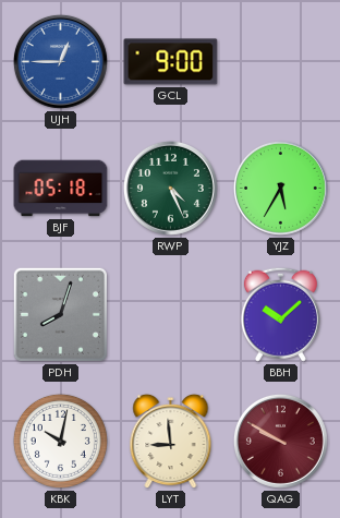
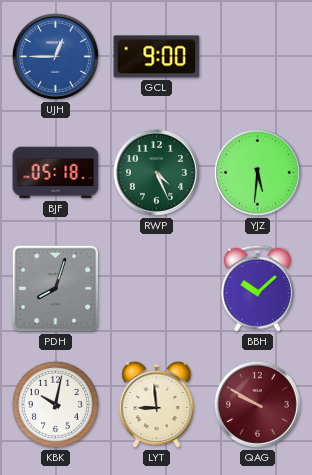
YJZ: 5:35 -> 5:31 (257, 172)
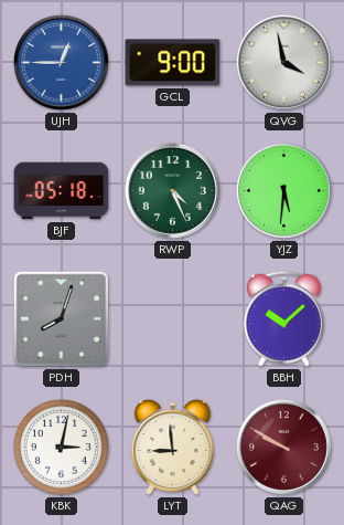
QVG: none -> 3:58 (283, 62)
KBK: 10:02 -> 3:02 (61, 447)
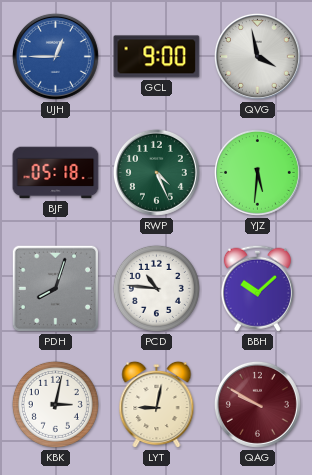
PCD: none -> 10:46 (156, 288)
LYT: 8:59 -> 9:02 (157, 405)
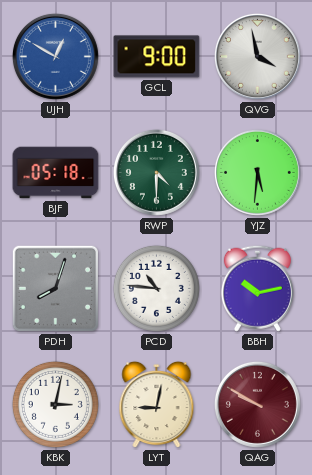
UJH: 12:45 -> 12:50 (55, 56)
RWP: 4:26 -> 4:30 (156, 172)
BBH: 10:08 -> 10:13 (257, 288)
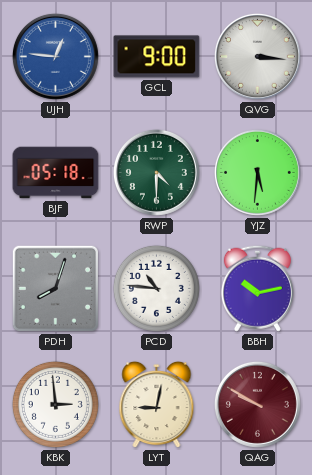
UJH: 12:50 -> 12:46 (55, 56)
QVG: 3:58 -> 3:16 (257, 56)
KBK: 3:02 -> 2:59 (55, 404)
